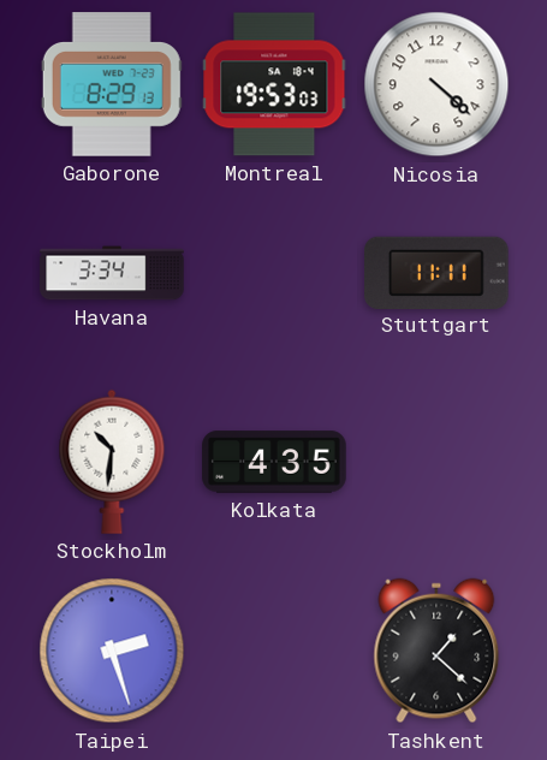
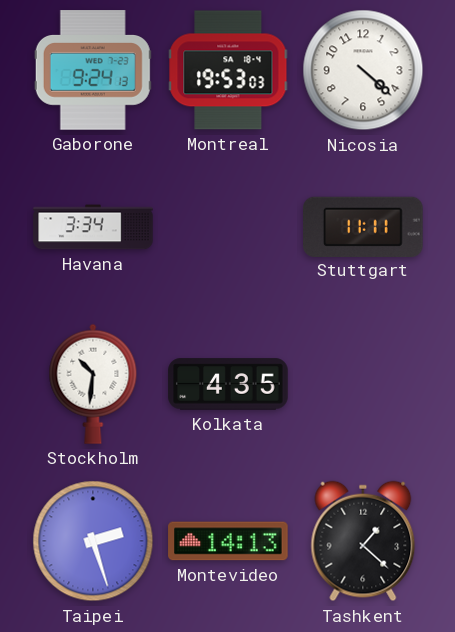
Gaborone: 8:29 -> 9:24 (93, 70)
Montevideo: none -> 14:13 (228, 541)
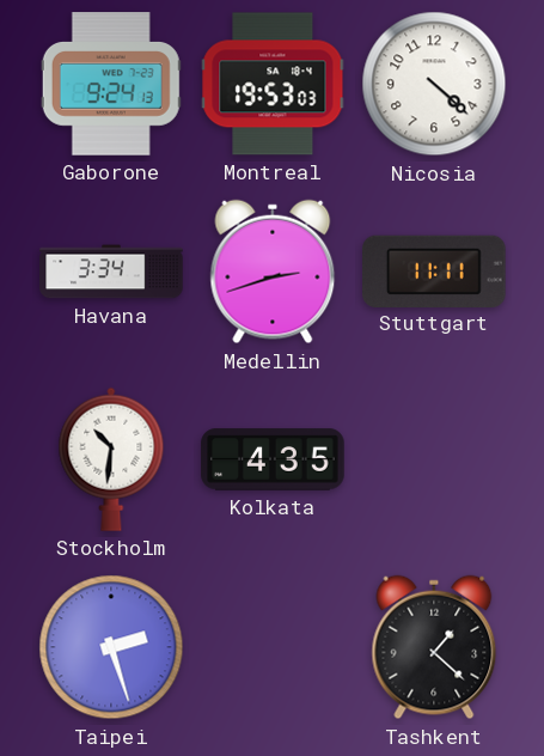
Medellin: none -> 2:42 (273, 272)
Montevideo: 14:13 -> none (228, 541)
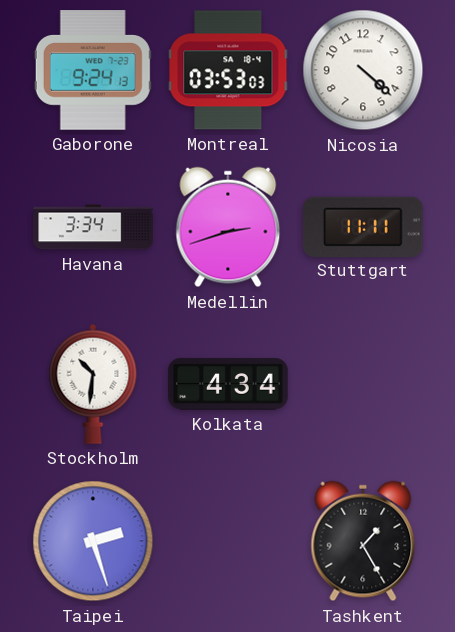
Montreal: 19:53 -> 03:53 (228, 70)
Kolkata: 4:35 -> 4:34 (228, 384)
Tashkent: 1:22 -> 1:25 (363, 541)
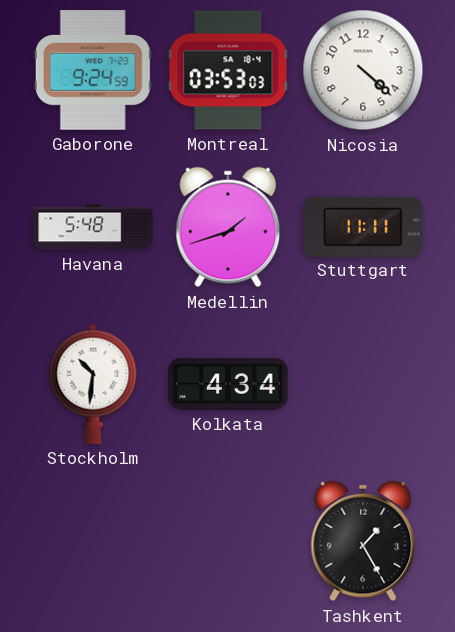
Gaborone: 9:24:13 -> 9:24:59 (93, 70)
Havana: 3:34 -> 5:48 (93, 227)
Medellin: 2:42 -> 1:42 (228, 227)
Taipei: 2:27 -> none (93, 541)
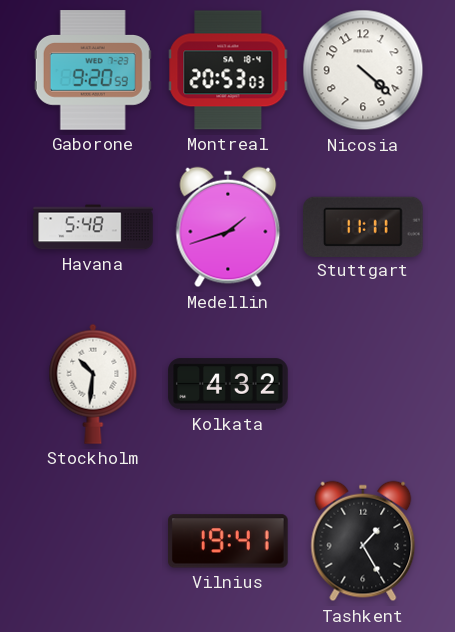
Gaborone: 9:24 -> 9:20 (93, 70)
Montreal: 03:53 -> 20:53 (228, 70)
Kolkata: 4:34 -> 4:32 (228, 384)
Vilnius: none -> 19:41 (228, 541)
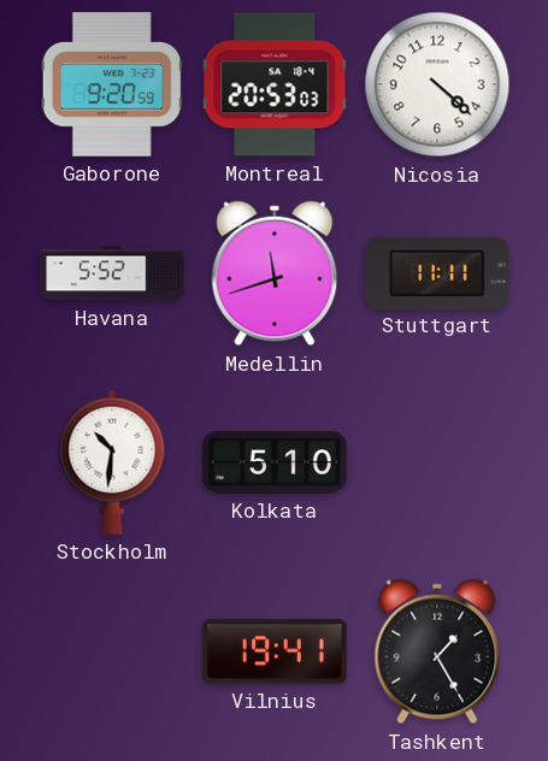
Havana: 5:48 -> 5:52 (112, 273)
Medellin: 1:42 -> 11:42 (275, 273)
Kolkata: 4:32 -> 5:10 (275, 462)
